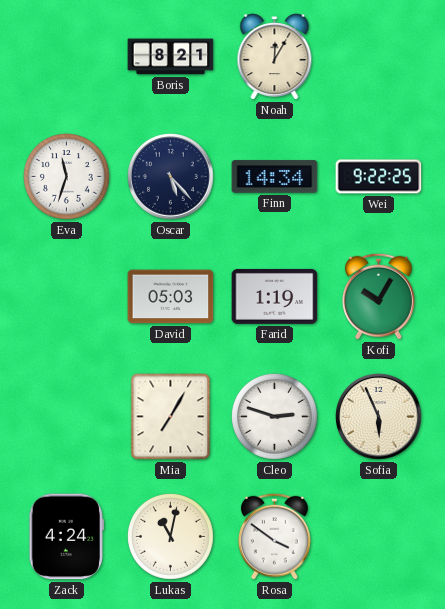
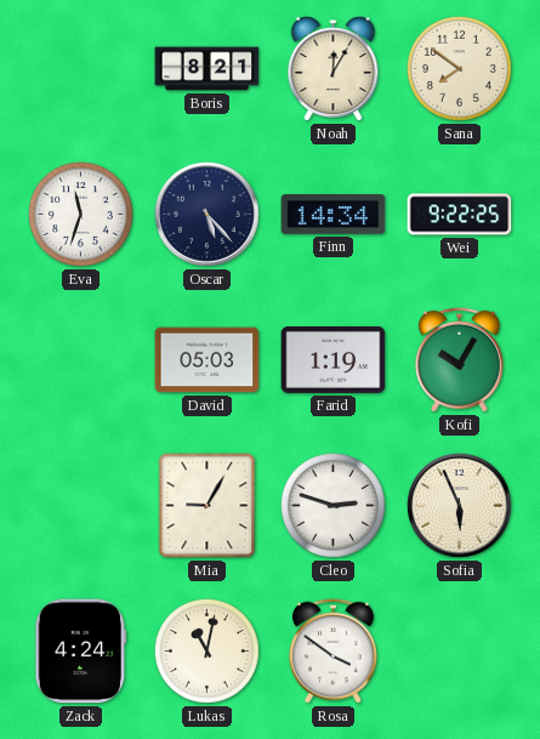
Sana: none -> 7:51 (460, 69)
Mia: 7:05 -> 9:05 (208, 506)
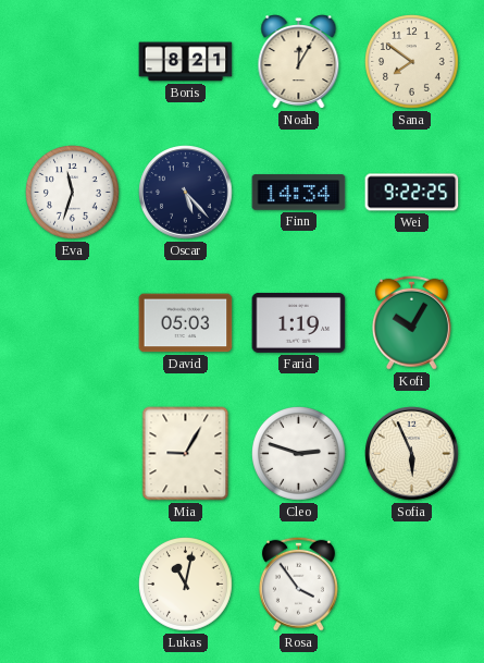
Zack: 4:24 -> none (80, 652)
Rosa: 3:51 -> 3:54 (298, 584)
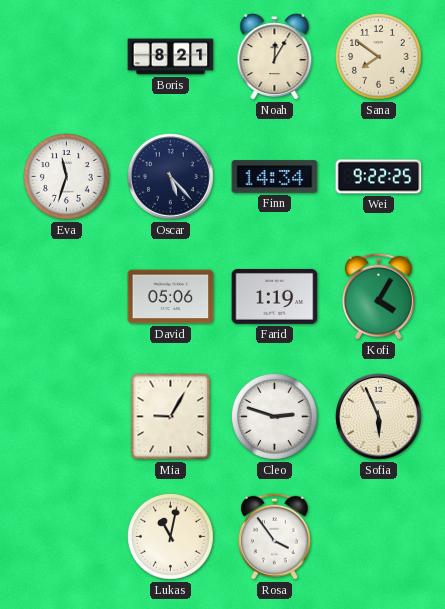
David: 05:03 -> 05:06 (171, 297)
Kofi: 10:05 -> 4:05 (378, 296)
